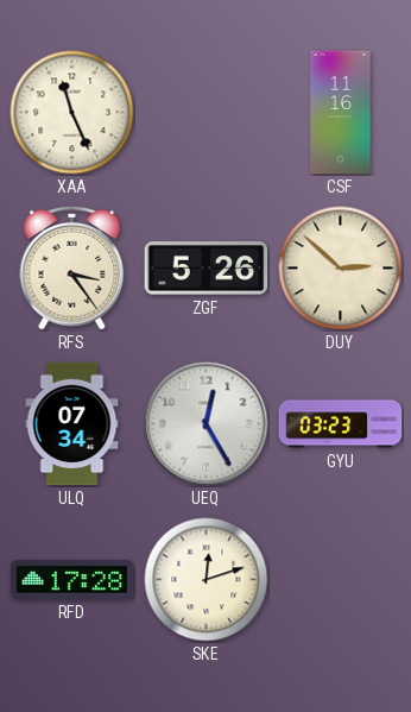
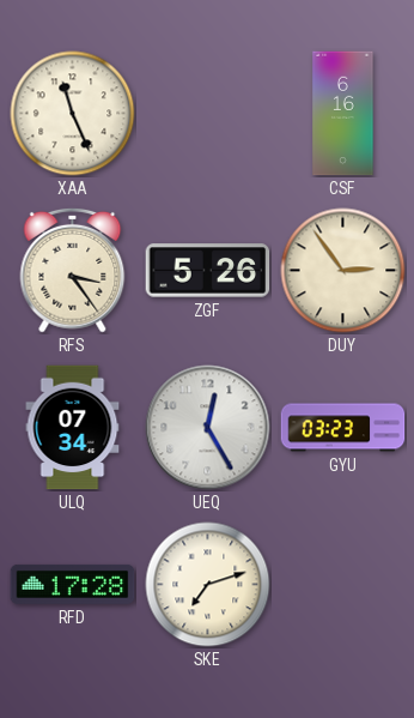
CSF: 11:16 -> 6:16 (343, 114)
DUY: 2:52 -> 2:54 (343, 271)
SKE: 12:12 -> 7:12 (208, 585)
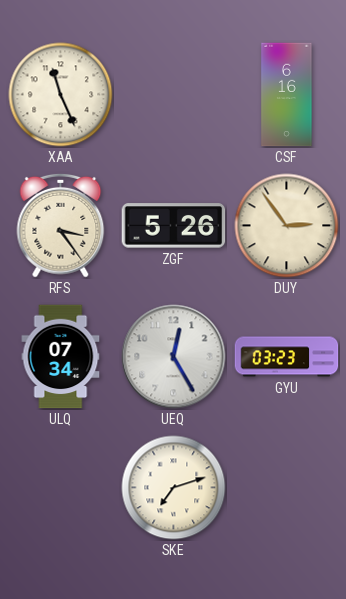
RFD: 17:28 -> none (73, 584)
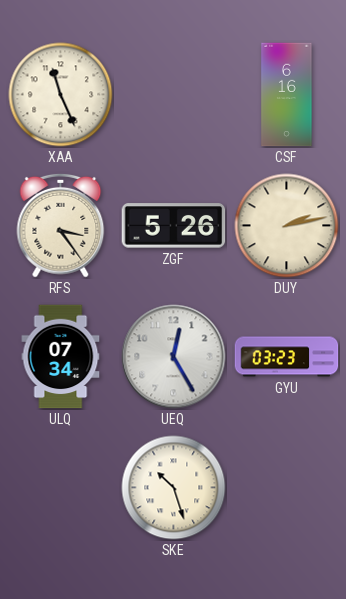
DUY: 2:54 -> 2:13 (287, 226)
SKE: 7:12 -> 10:27 (174, 488)
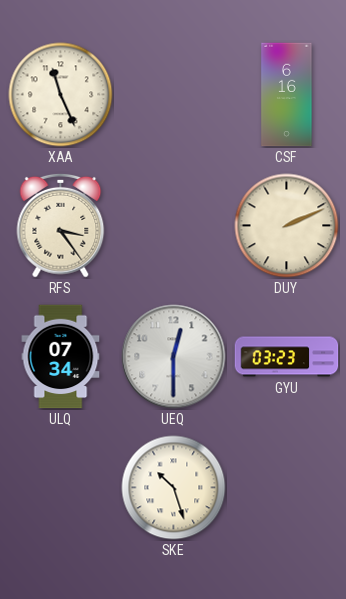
ZGF: 5:26 -> none (174, 226)
DUY: 2:13 -> 2:11 (287, 226)
UEQ: 12:25 -> 12:30 (174, 357)
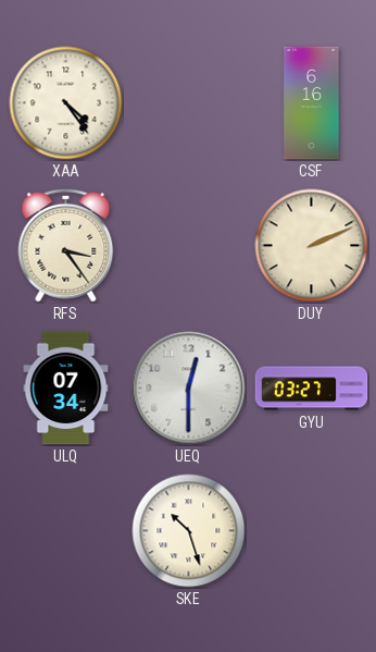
XAA: 11:26 -> 4:24 (66, 103)
GYU: 03:23 -> 03:27 (312, 389)
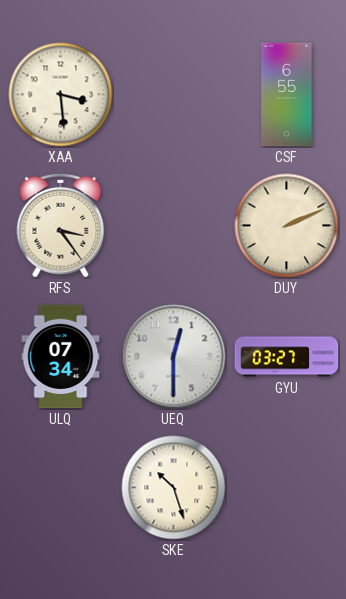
XAA: 4:24 -> 3:29 (61, 95)
CSF: 6:16 -> 6:55 (287, 95)
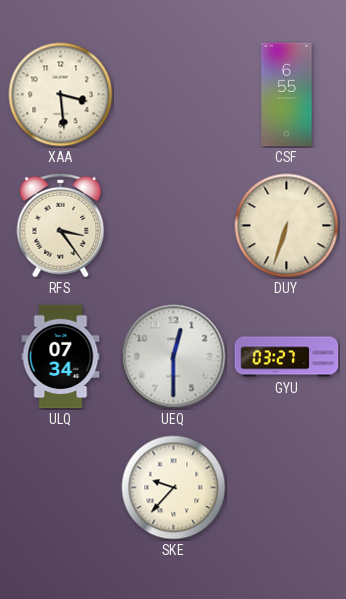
DUY: 2:11 -> 6:33 (287, 226)
SKE: 10:27 -> 9:37 (174, 488)
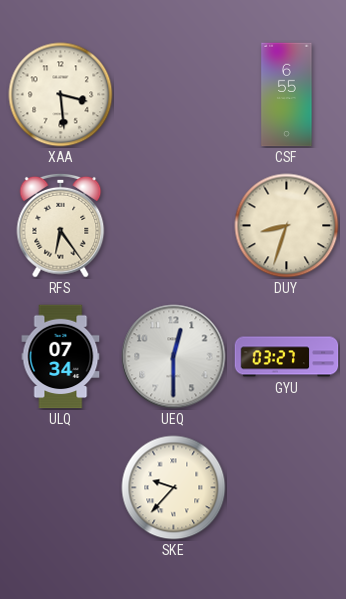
RFS: 3:24 -> 6:24 (61, 225)
DUY: 6:33 -> 8:33 (287, 226)
